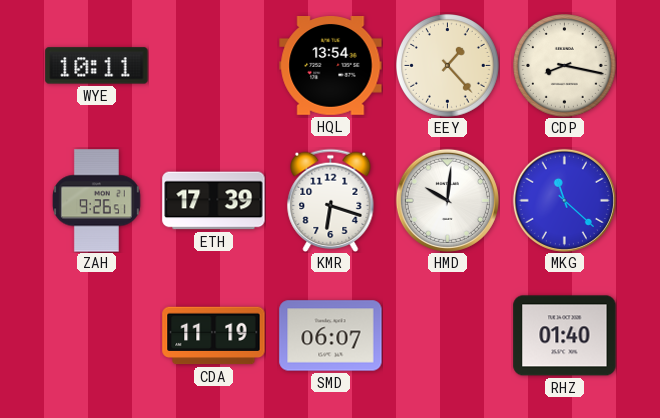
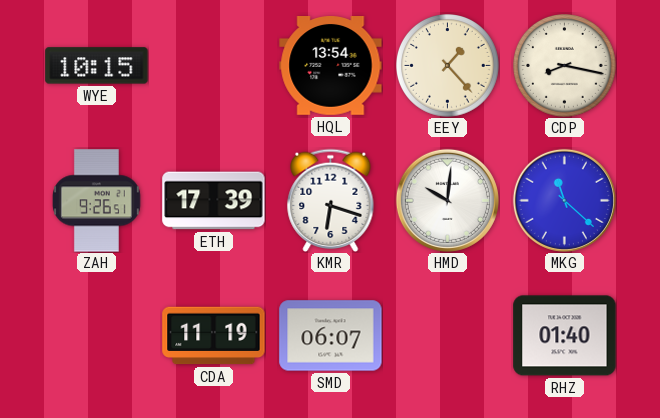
WYE: 10:11 -> 10:15 (97, 66)
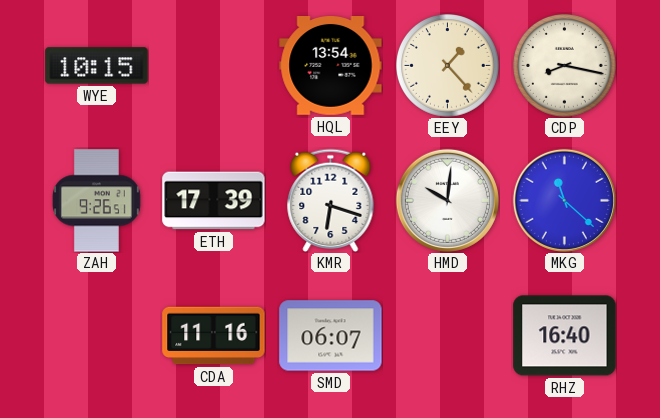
CDA: 11:19 -> 11:16 (214, 336)
RHZ: 01:40 -> 16:40 (565, 336)
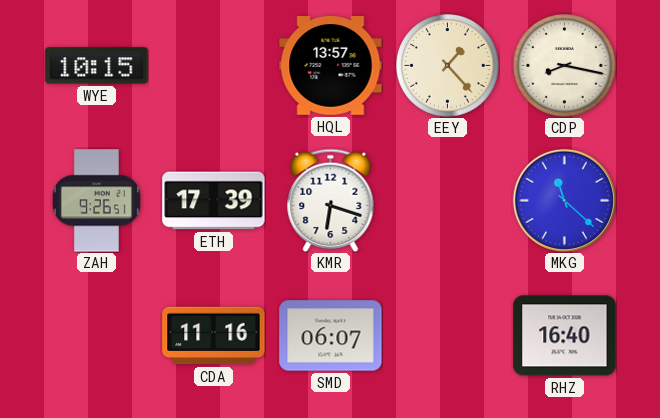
HQL: 13:54 -> 13:57 (331, 66)
HMD: 10:01 -> none (447, 200)
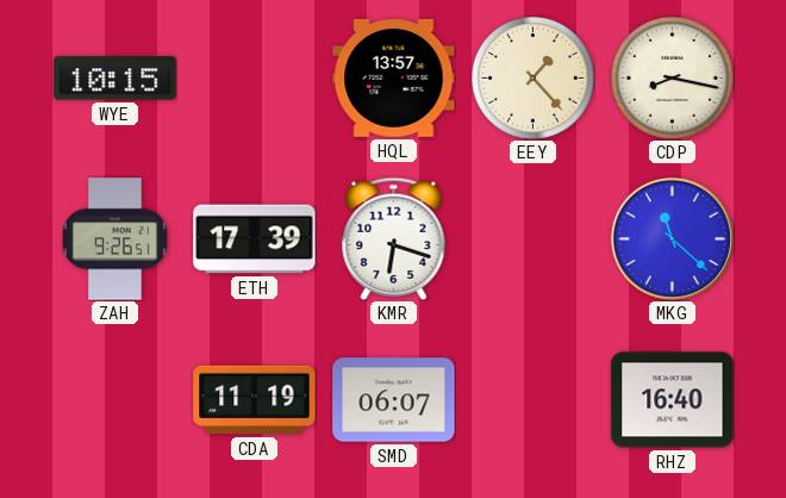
CDA: 11:16 -> 11:19 (255, 400)
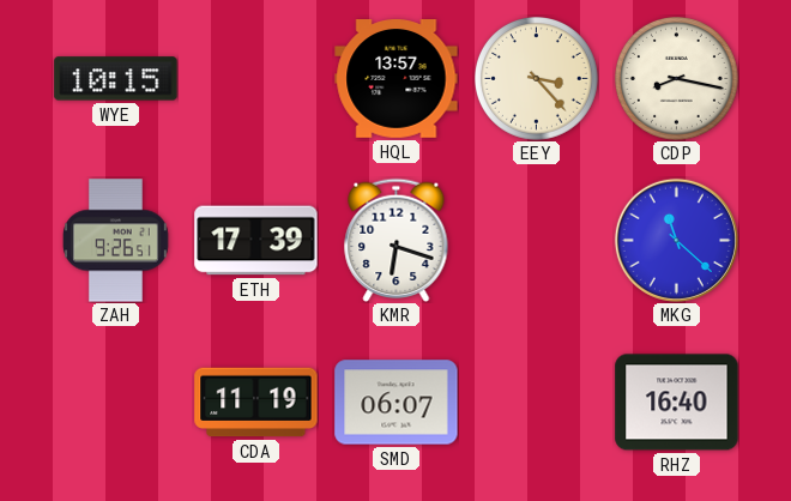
EEY: 1:23 -> 3:23 (537, 79)
